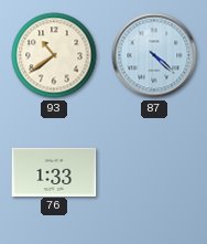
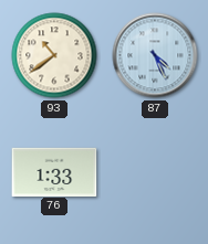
87: 4:22 -> 4:26 (155, 55)
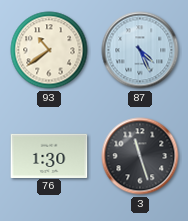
76: 1:33 -> 1:30 (49, 155)
3: none -> 11:27 (140, 156)
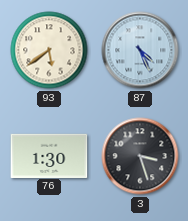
93: 10:39 -> 5:39 (49, 50)
3: 11:27 -> 3:27 (140, 156)
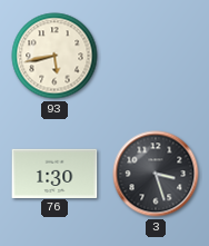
93: 5:39 -> 5:43 (54, 56)
87: 4:26 -> none (140, 50)
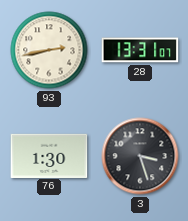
93: 5:43 -> 2:43 (49, 50)
28: none -> 13:31 (140, 50)
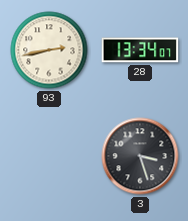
28: 13:31 -> 13:34 (140, 50)
76: 1:30 -> none (49, 155)
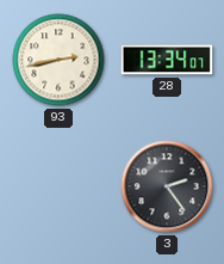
3: 3:27 -> 2:24 (167, 186)
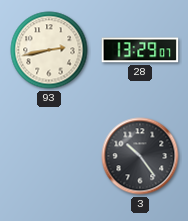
28: 13:34 -> 13:29 (140, 50)
3: 2:24 -> 10:24 (140, 156)
